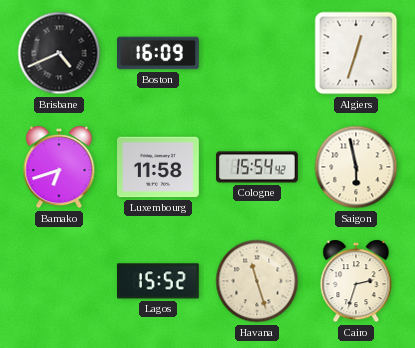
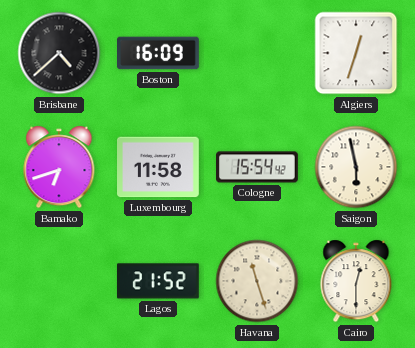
Brisbane: 4:41 -> 4:38 (59, 53)
Lagos: 15:52 -> 21:52 (158, 281)
Cairo: 2:33 -> 12:30 (356, 281)
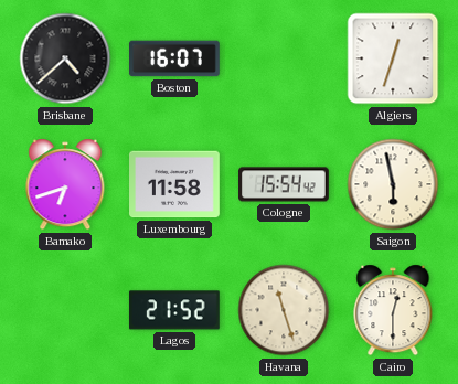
Boston: 16:09 -> 16:07 (175, 58)
